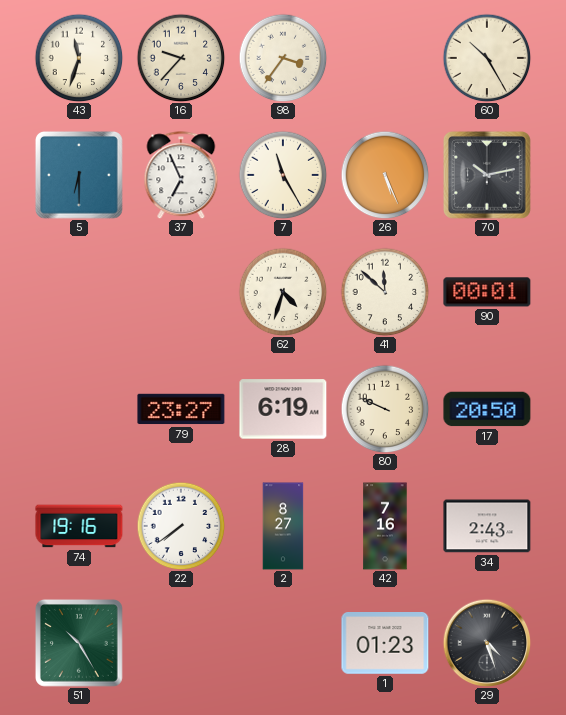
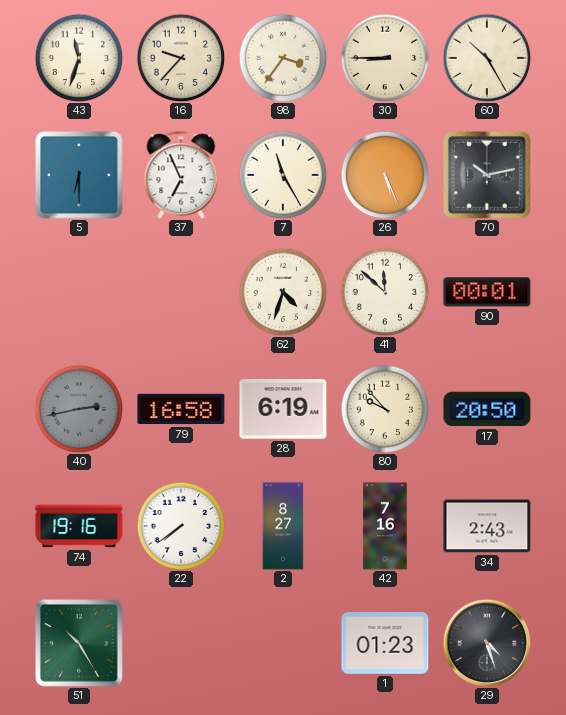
30: none -> 8:45 (385, 58)
40: none -> 2:43 (79, 409)
79: 23:27 -> 16:58 (181, 409)
80: 9:49 -> 9:53 (385, 409)
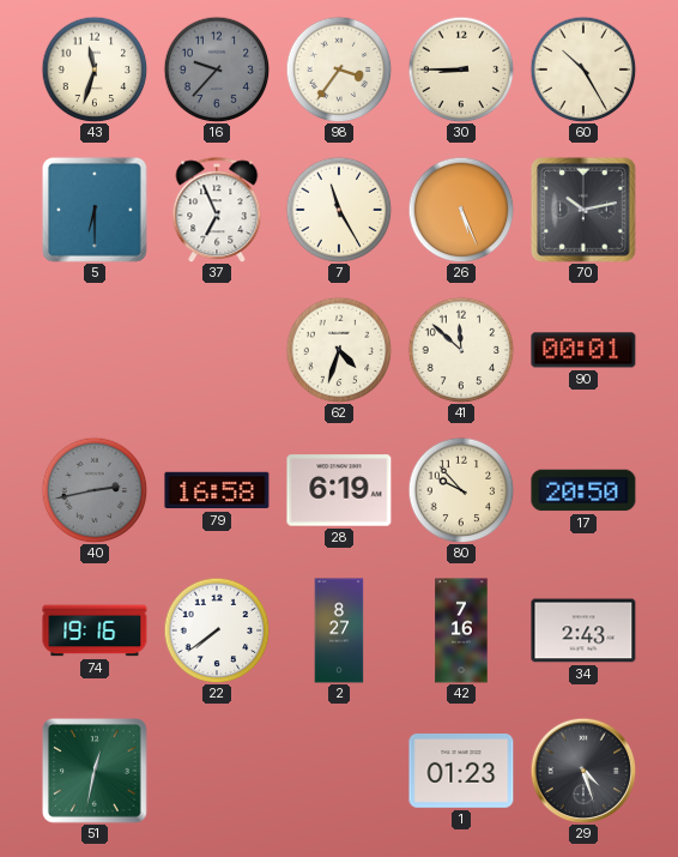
16 dial: cream -> grey (217, 70)
51: 10:25 -> 12:32 (95, 771)
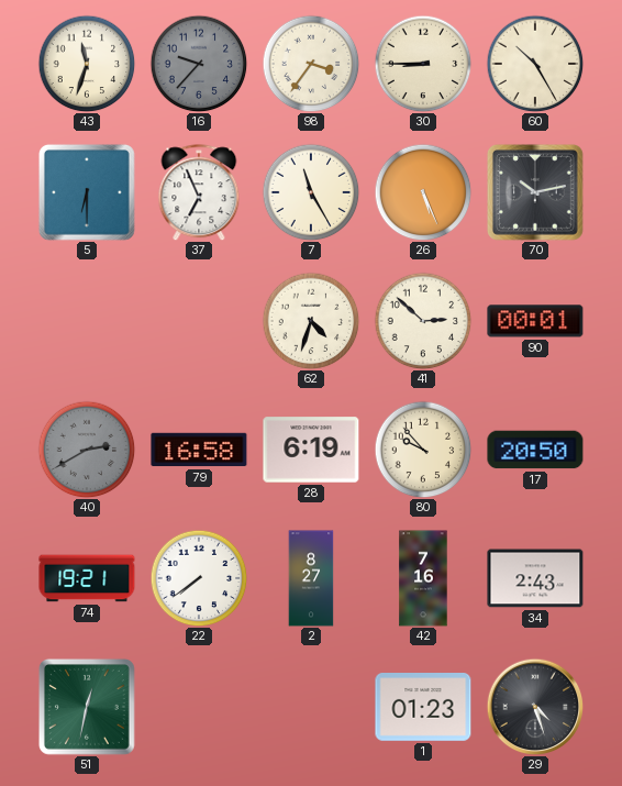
41: 11:52 -> 2:52 (423, 321)
40: 2:43 -> 2:40 (87, 450)
74: 19:16 -> 19:21 (87, 578)
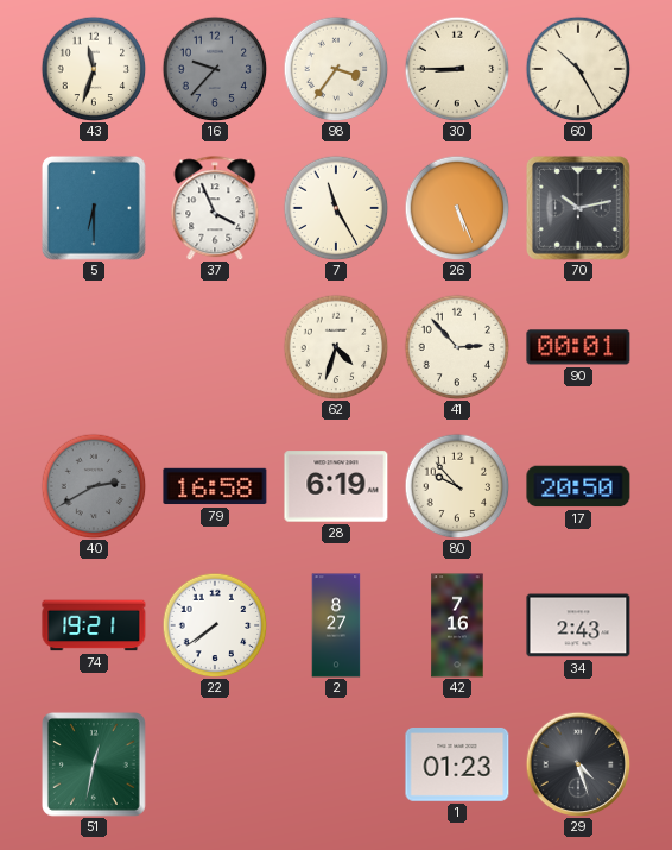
37: 6:56 -> 3:56 (215, 208)
41: 2:52 -> 2:53 (457, 347)
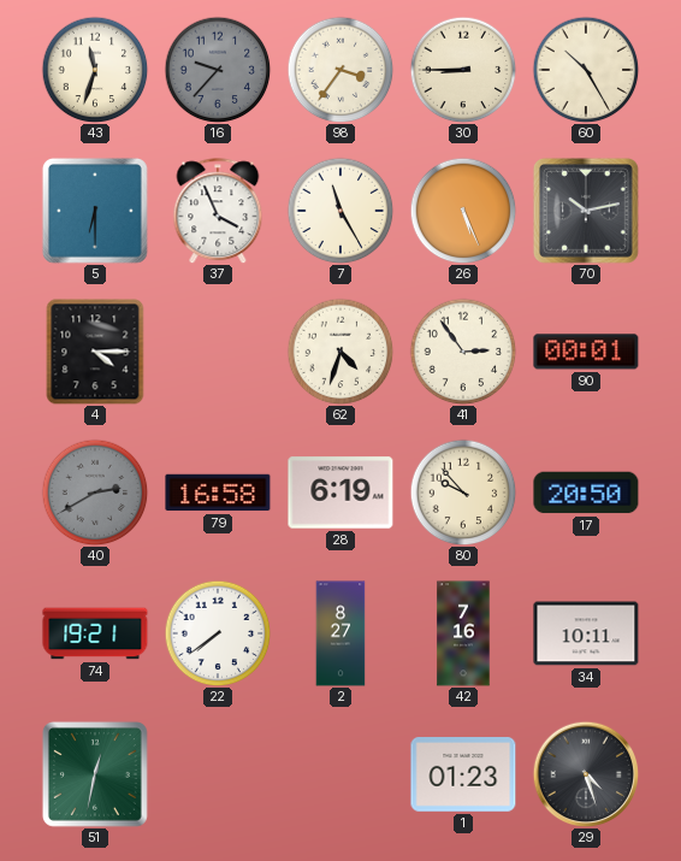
4: none -> 4:15 (95, 352)
41: 2:53 -> 2:54 (463, 352)
34: 2:43 -> 10:11 (586, 633)
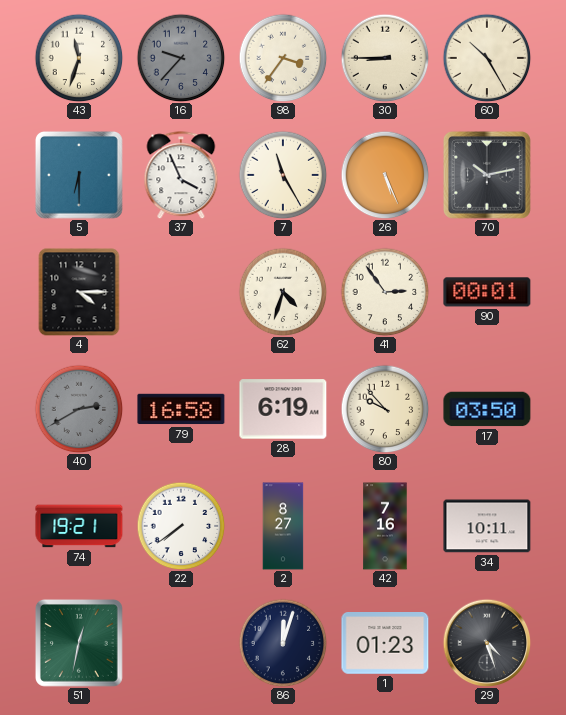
17: 20:50 -> 03:50 (487, 409)
86: none -> 12:03 (283, 643)
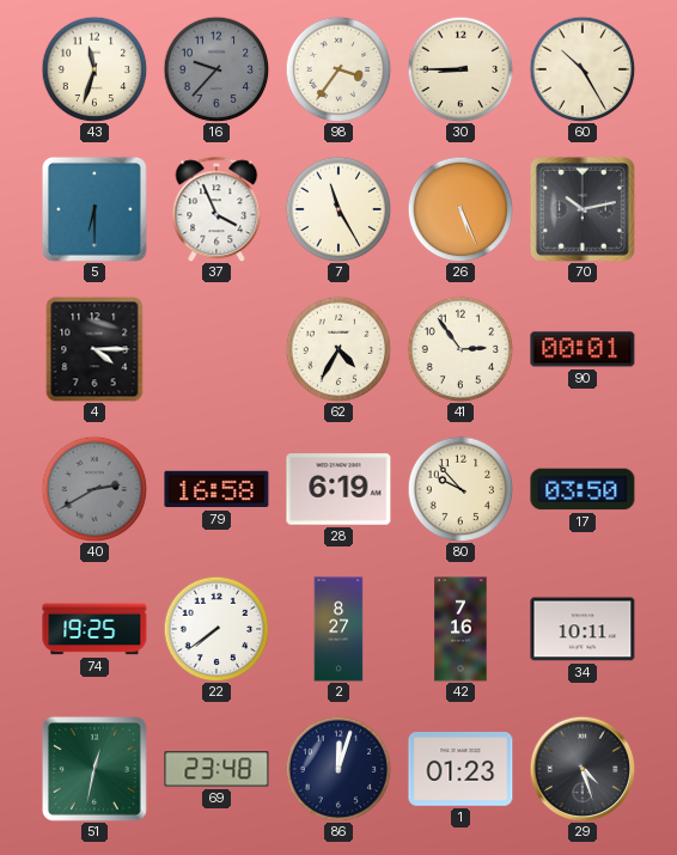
62: 4:33 -> 4:35 (338, 349)
74: 19:21 -> 19:25 (94, 629)
69: none -> 23:48 (216, 769)
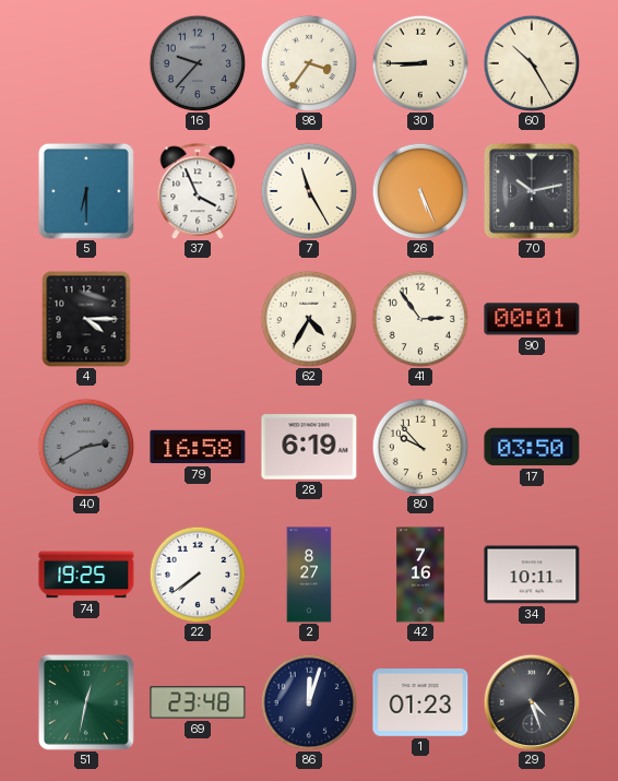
43: 11:33 -> none (94, 69)
